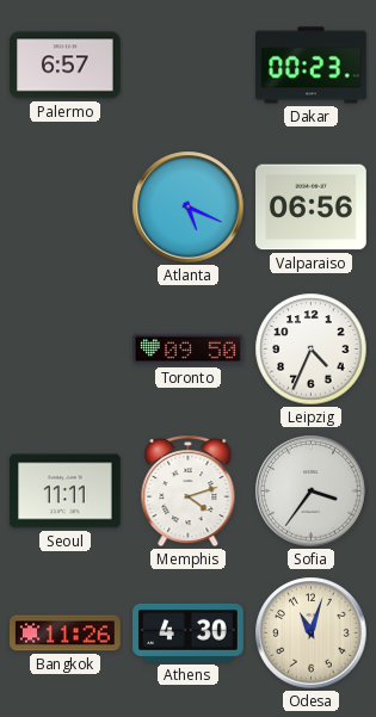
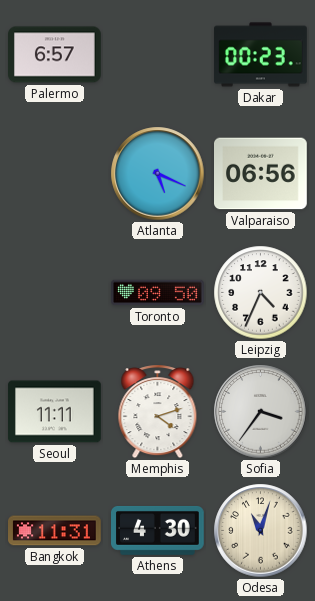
Bangkok: 11:26 -> 11:31 (55, 531)
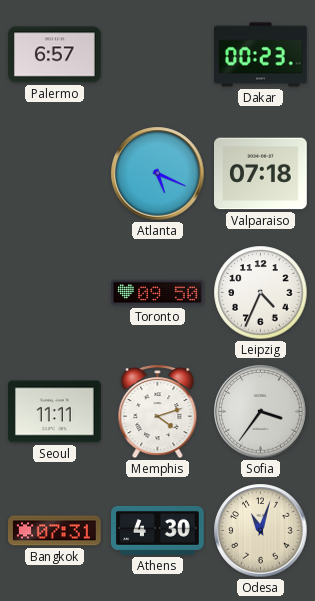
Valparaiso: 06:56 -> 07:18 (261, 174)
Bangkok: 11:31 -> 07:31 (55, 531)
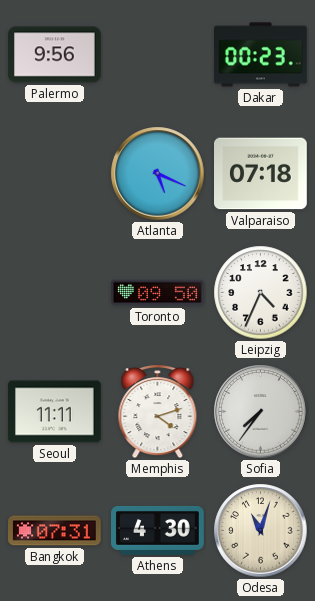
Palermo: 6:57 -> 9:56 (55, 55)
Sofia: 3:36 -> 7:36 (261, 412)
